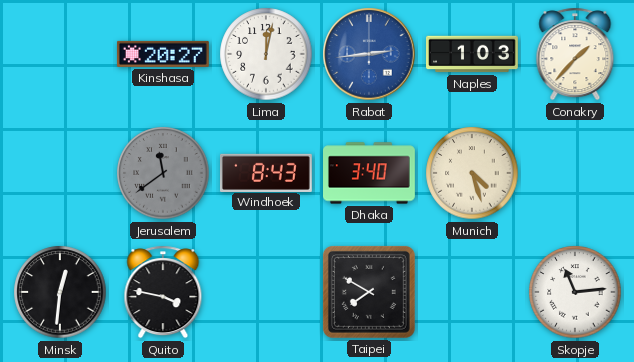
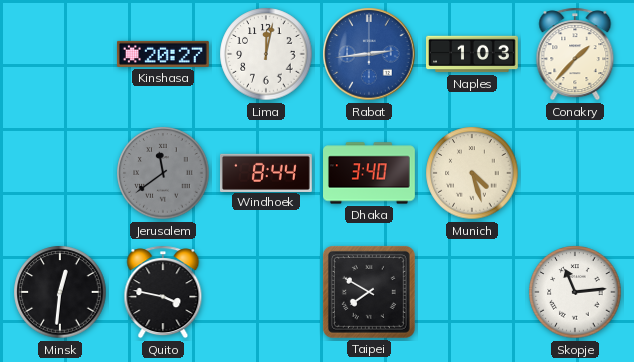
Windhoek: 8:43 -> 8:44 (267, 172)
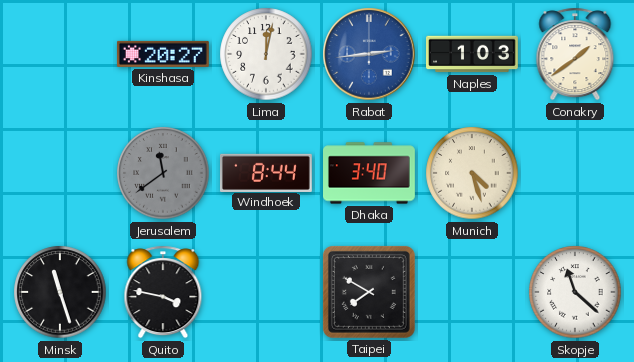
Conakry: 1:37 -> 1:39 (575, 54)
Minsk: 12:31 -> 11:27 (60, 292)
Skopje: 11:14 -> 11:22 (575, 292)
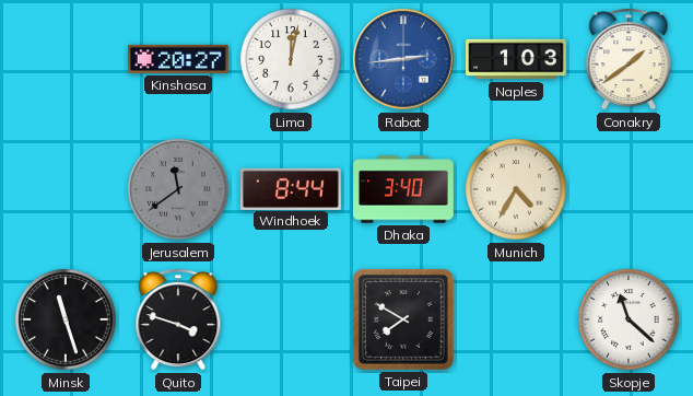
Munich: 4:27 -> 4:35 (516, 189)
Quito: 3:47 -> 3:48 (178, 319)
